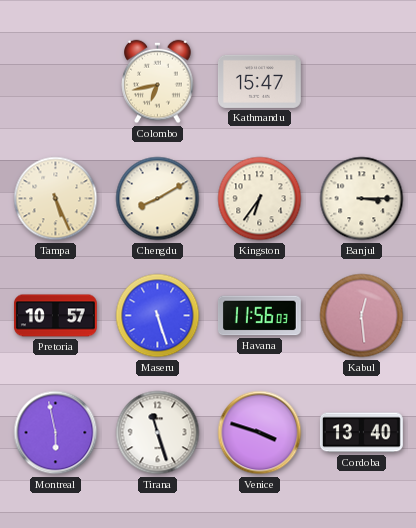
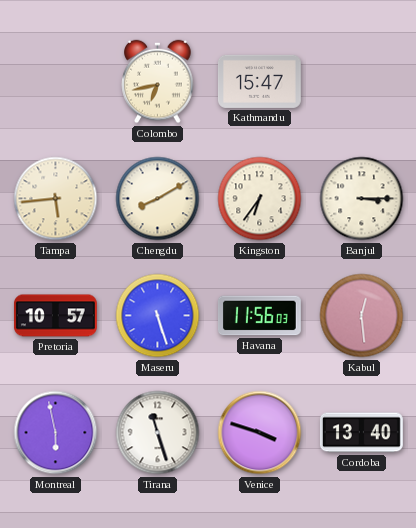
Tampa: 5:26 -> 5:44 (56, 199)
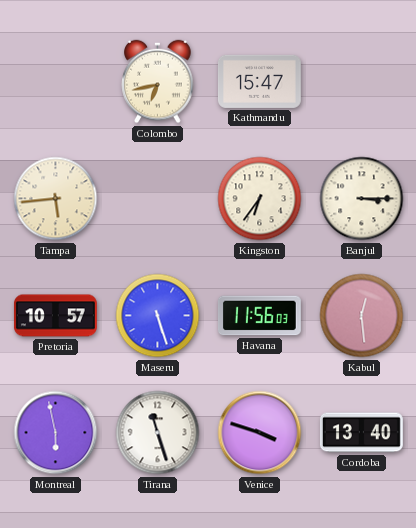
Chengdu: 8:10 -> none (158, 199)
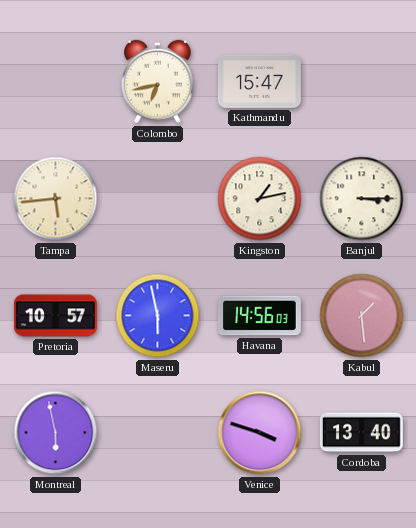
Kingston: 6:36 -> 1:13 (260, 199)
Maseru: 5:27 -> 5:58 (158, 316)
Havana: 11:56 -> 14:56 (259, 316)
Kabul: 12:29 -> 1:29 (362, 316)
Tirana: 11:27 -> none (158, 433)
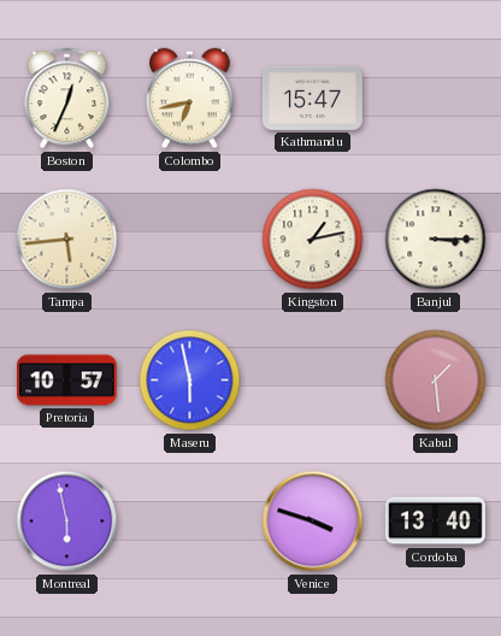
Boston: none -> 12:34 (67, 99)
Havana: 14:56 -> none (259, 316)
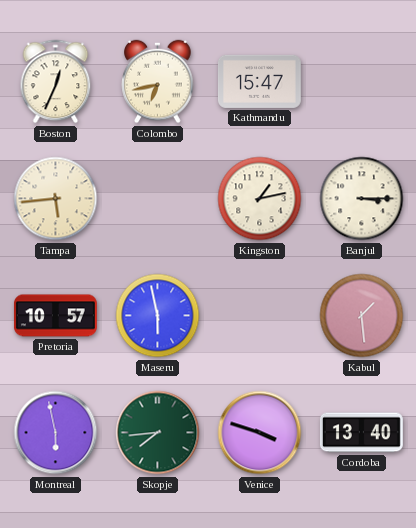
Skopje: none -> 7:44 (158, 433)
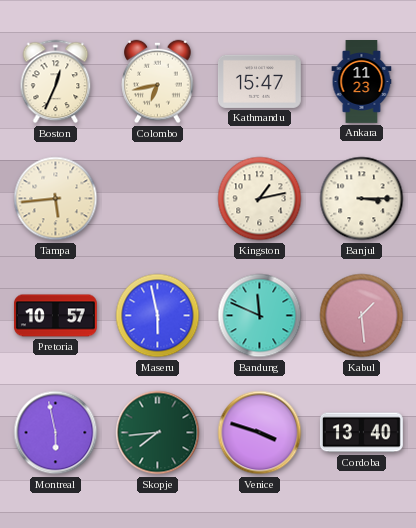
Ankara: none -> 11:23 (362, 82)
Bandung: none -> 11:49 (260, 316)
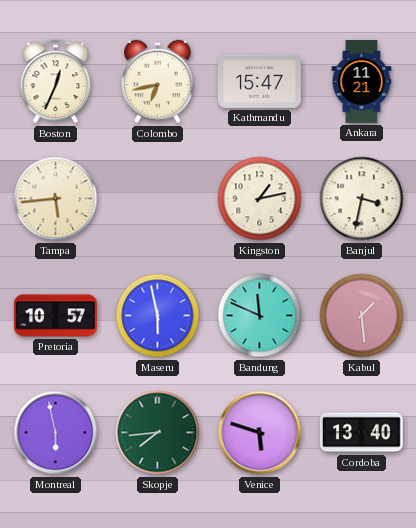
Ankara: 11:23 -> 11:21 (362, 82)
Banjul: 3:15 -> 3:32 (362, 199)
Venice: 3:48 -> 5:48 (260, 433)
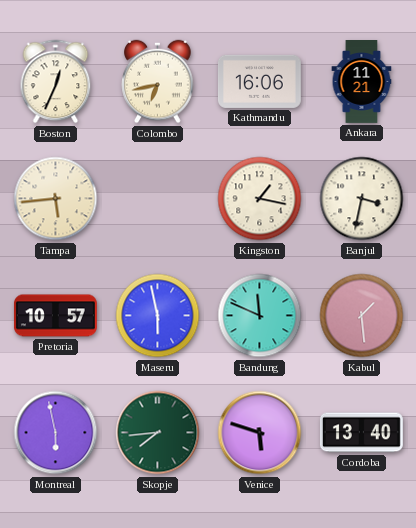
Kathmandu: 15:47 -> 16:06 (259, 81)
Kingston: 1:13 -> 1:17 (260, 199)
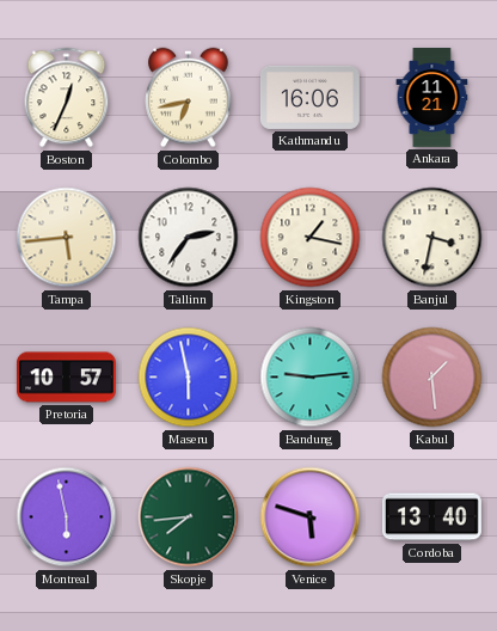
Tallinn: none -> 2:36 (189, 238)
Bandung: 11:49 -> 9:14 (311, 378)
